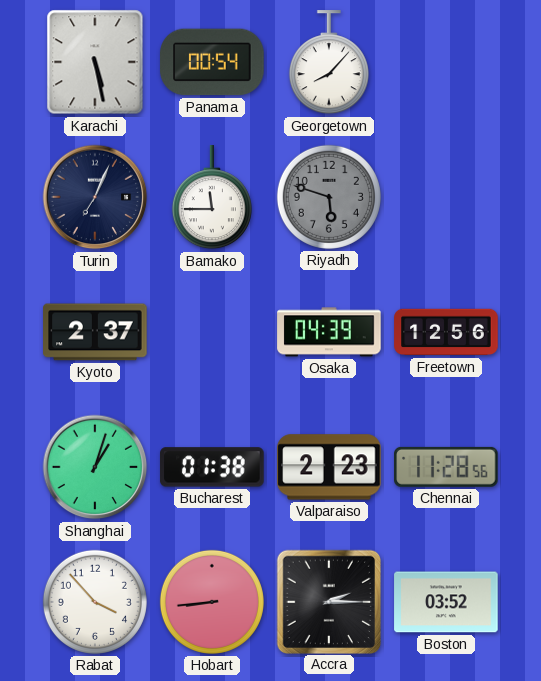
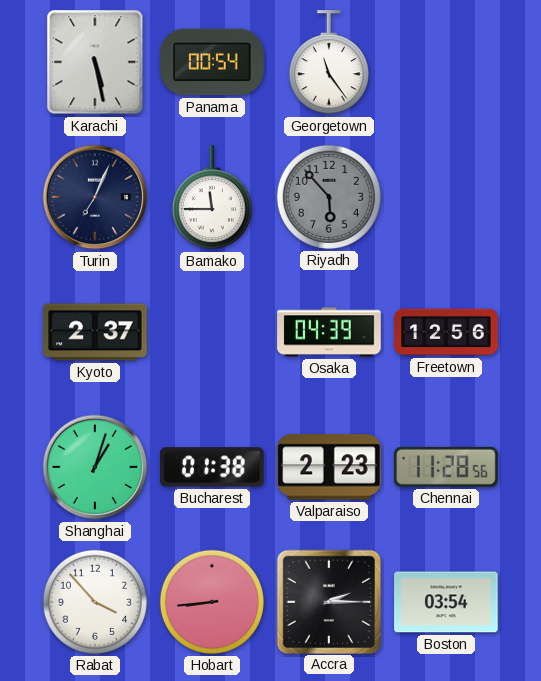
Georgetown: 8:07 -> 11:24 (329, 63)
Riyadh: 5:48 -> 5:53 (329, 197)
Boston: 03:52 -> 03:54 (446, 602)
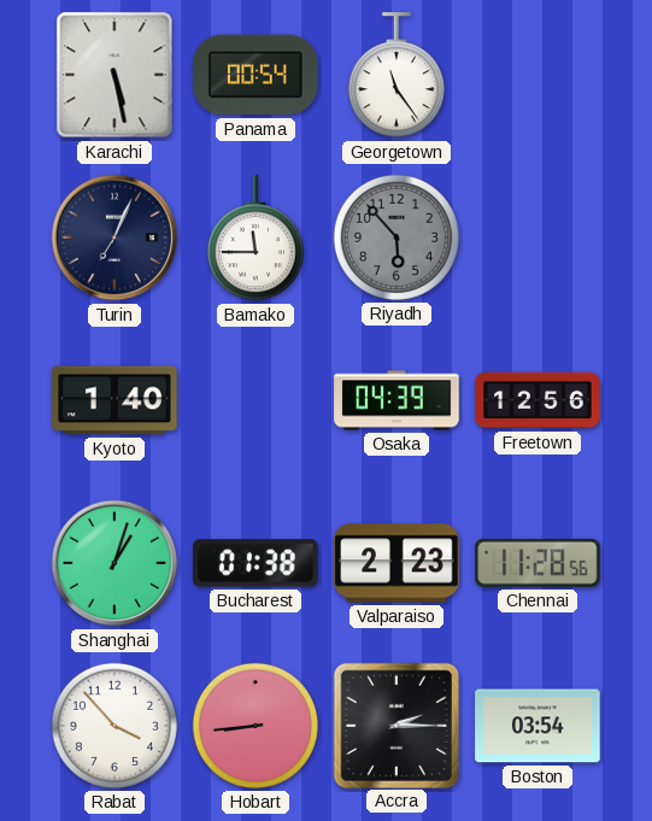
Kyoto: 2:37 -> 1:40 (114, 400)
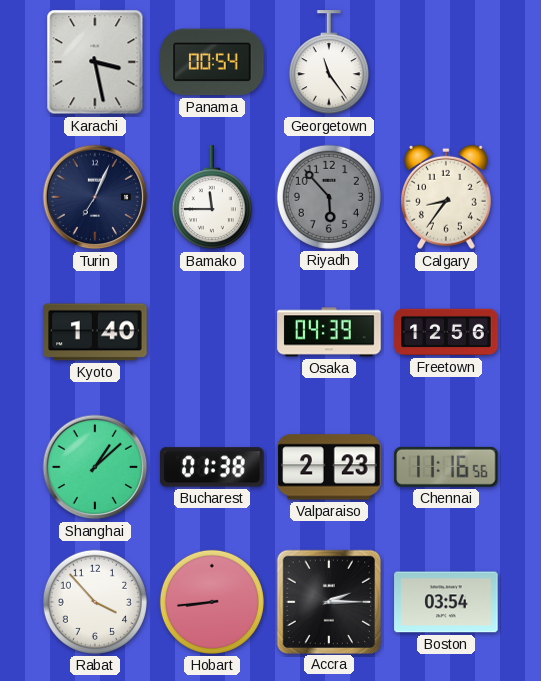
Karachi: 5:28 -> 3:28 (95, 62)
Calgary: none -> 8:36 (446, 197)
Shanghai: 1:03 -> 1:08 (95, 467)
Chennai: 11:28 -> 11:16 (446, 467)
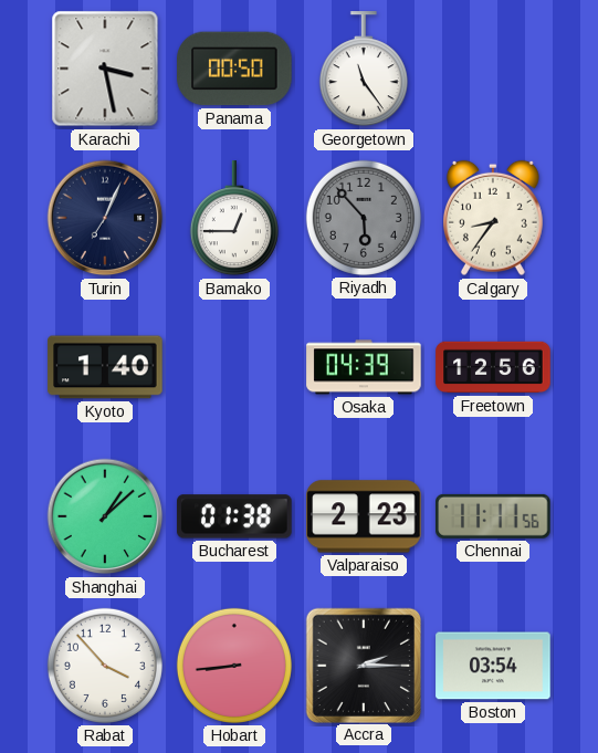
Panama: 00:54 -> 00:50 (234, 69)
Bamako: 11:45 -> 12:45 (234, 219)
Chennai: 11:16 -> 11:11 (493, 516)
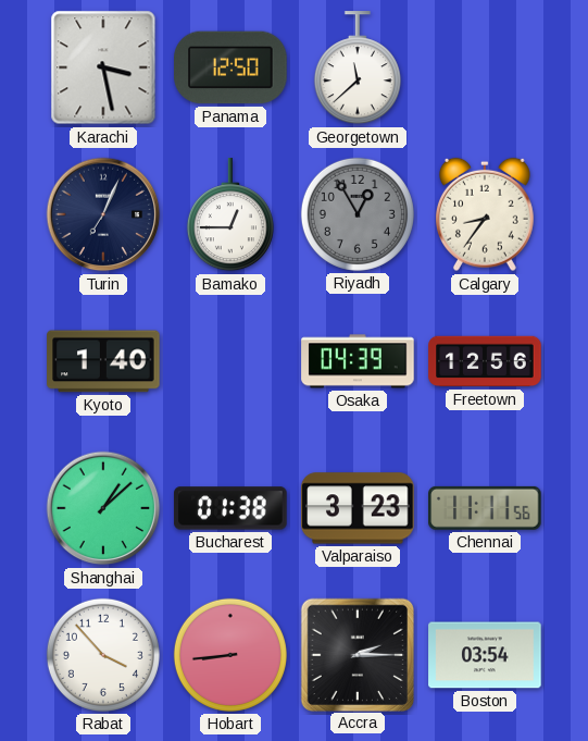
Panama: 00:50 -> 12:50 (230, 67)
Georgetown: 11:24 -> 11:38 (358, 69)
Riyadh: 5:53 -> 12:55 (358, 214)
Valparaiso: 2:23 -> 3:23 (358, 508)
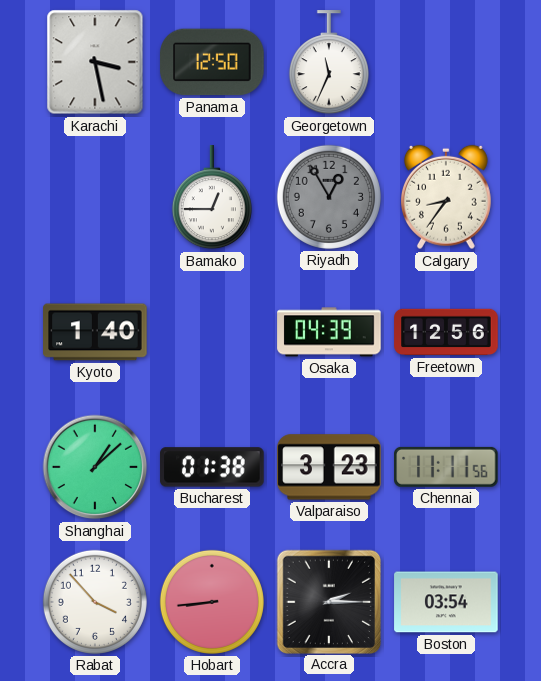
Georgetown: 11:38 -> 11:34 (329, 63)
Turin: 7:04 -> none (103, 214)
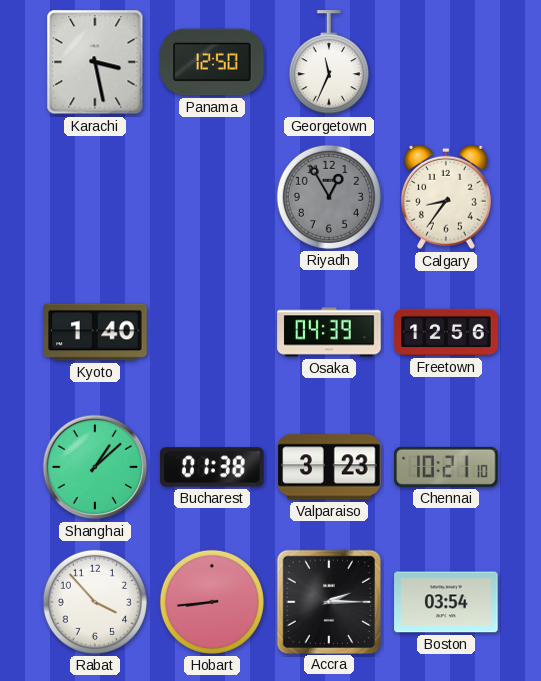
Bamako: 12:45 -> none (212, 198)
Chennai: 11:11 -> 10:21 (446, 467)
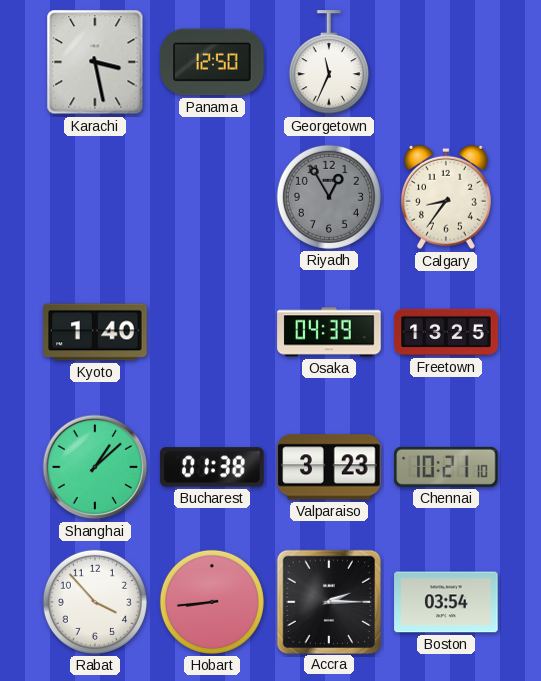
Freetown: 12:56 -> 13:25 (446, 332)
